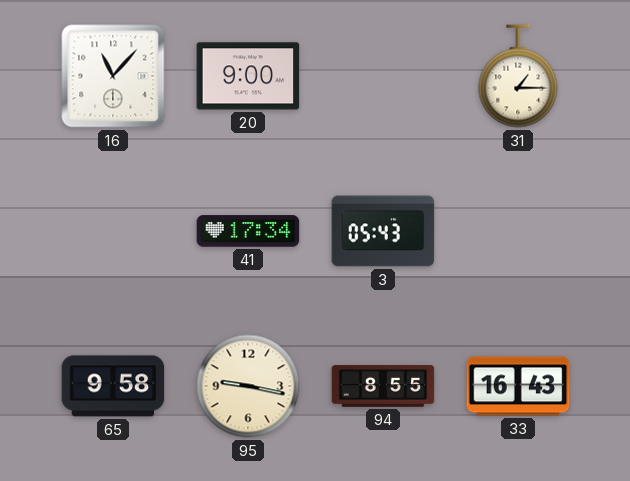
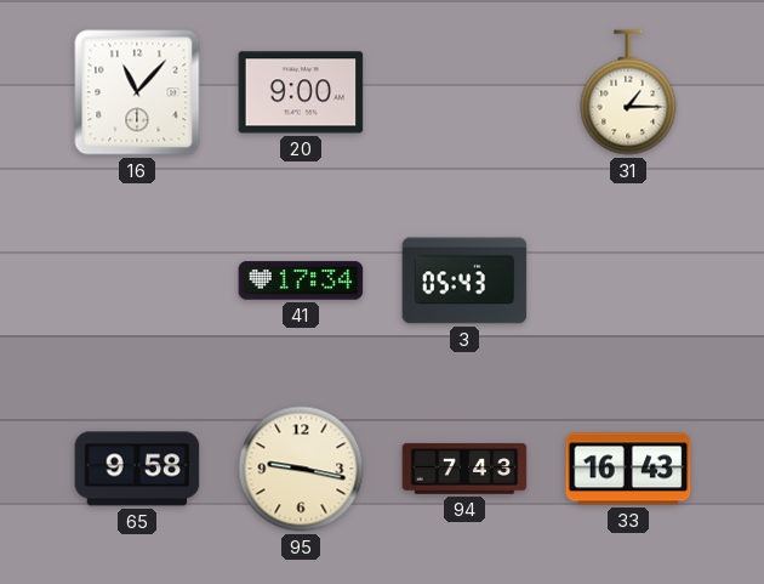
94: 8:55 -> 7:43 (464, 469)
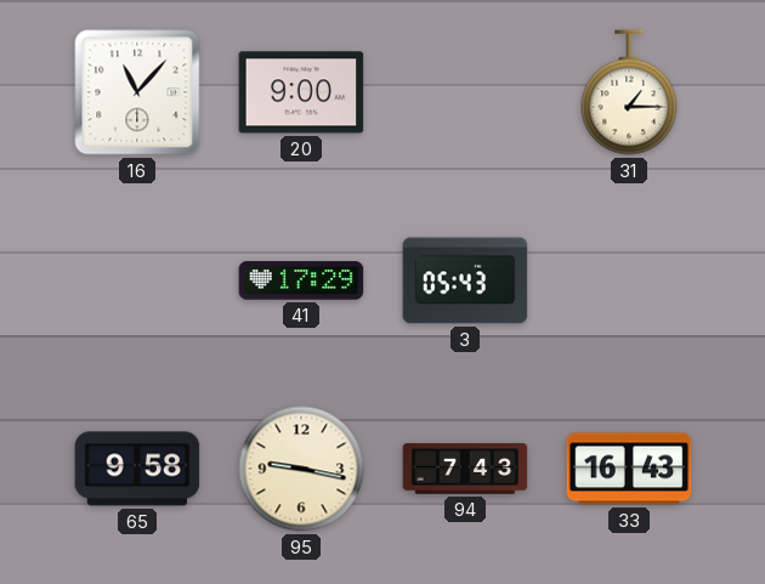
41: 17:34 -> 17:29 (301, 280)
